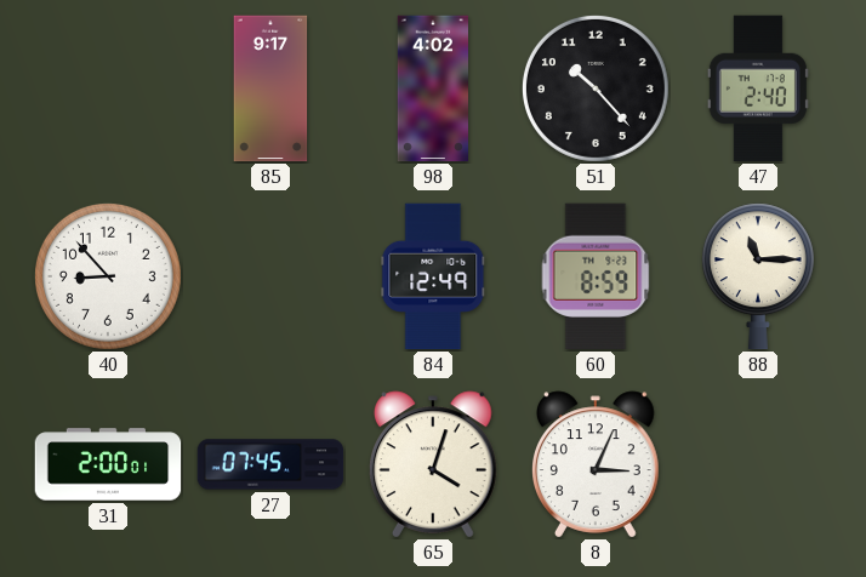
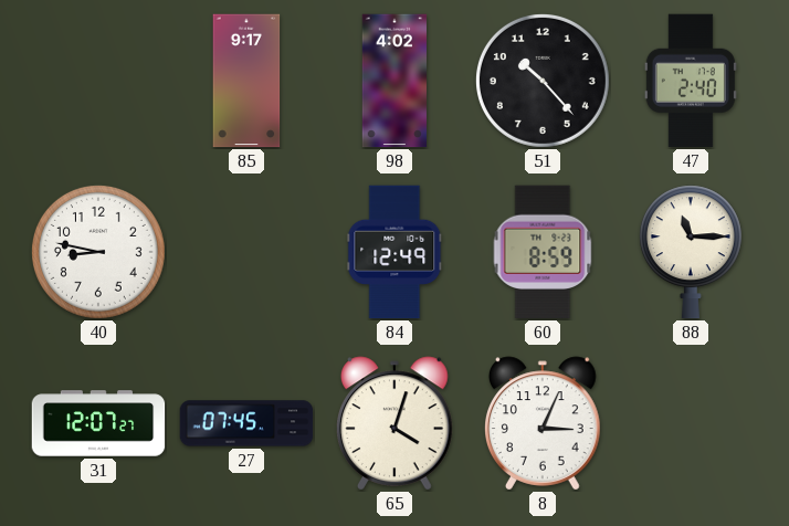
40: 8:53 -> 8:47 (98, 252)
31: 2:00 -> 12:07 (98, 423)
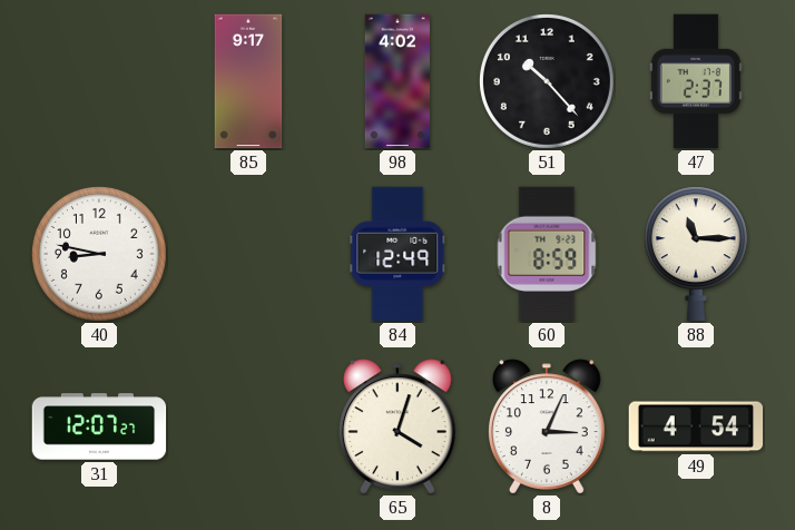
47: 2:40 -> 2:37 (696, 81)
27: 07:45 -> none (246, 423)
49: none -> 4:54 (696, 426)
